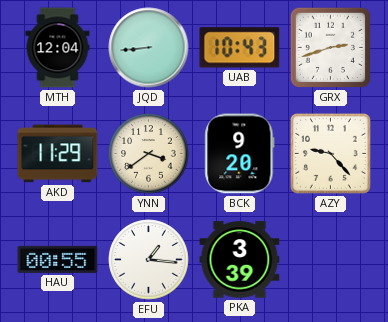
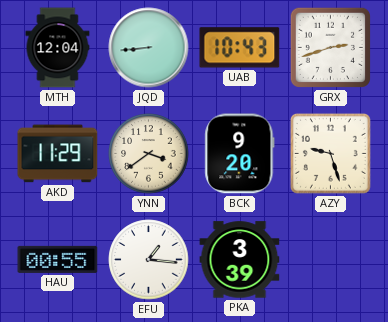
AZY: 9:23 -> 9:27 (330, 153)
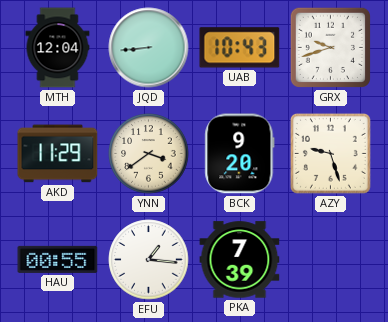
GRX: 2:42 -> 9:42 (330, 47)
PKA: 3:39 -> 7:39 (240, 260)
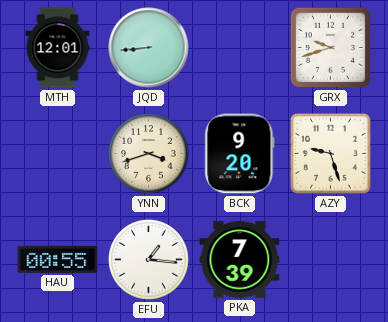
MTH: 12:04 -> 12:01 (58, 48)
UAB: 10:43 -> none (240, 48)
AKD: 11:29 -> none (58, 154)
YNN: 3:39 -> 3:42 (149, 154)
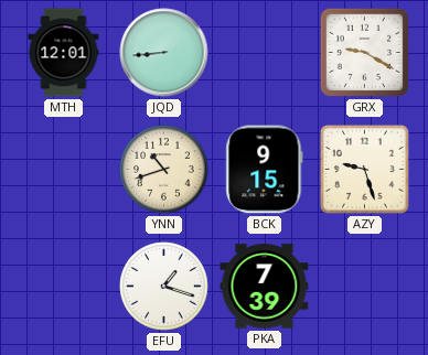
GRX: 9:42 -> 9:20 (364, 52)
YNN: 3:42 -> 10:42 (164, 170)
BCK: 9:20 -> 9:15 (265, 170)
HAU: 00:55 -> none (58, 259)
EFU: 1:16 -> 1:18 (164, 287)
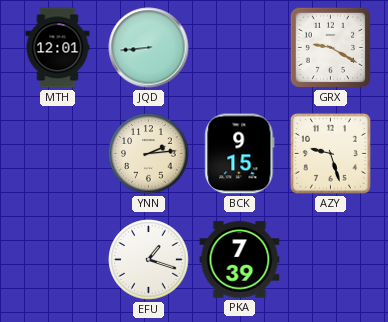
YNN: 10:42 -> 2:14 (149, 154)
